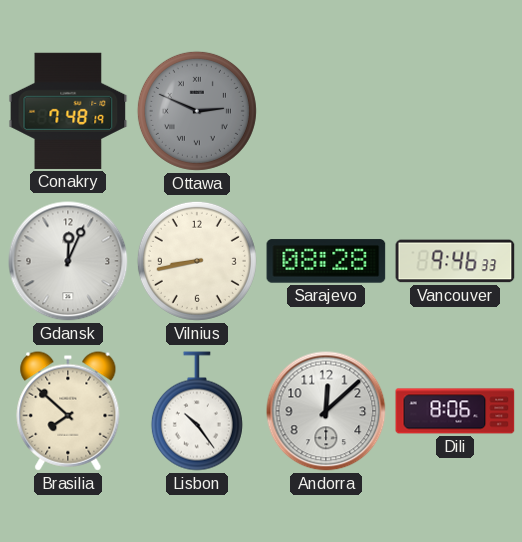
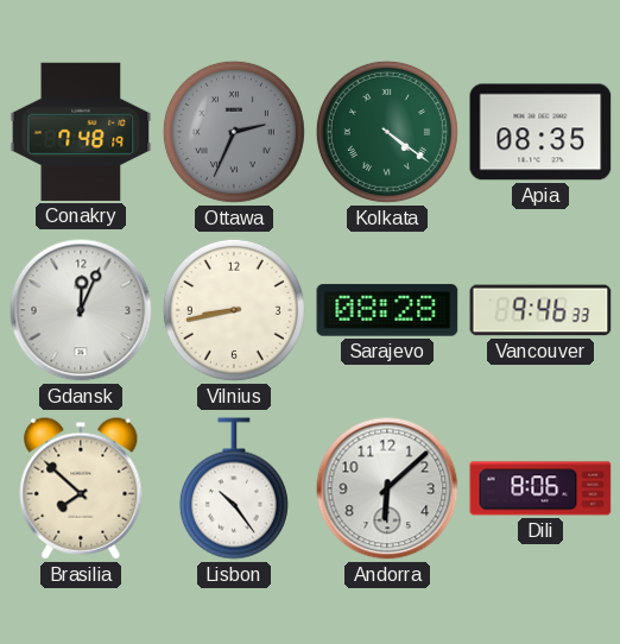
Ottawa: 2:49 -> 2:34 (234, 132)
Kolkata: none -> 4:21 (387, 132)
Apia: none -> 08:35 (540, 132)
Andorra: 12:08 -> 6:08 (387, 488)
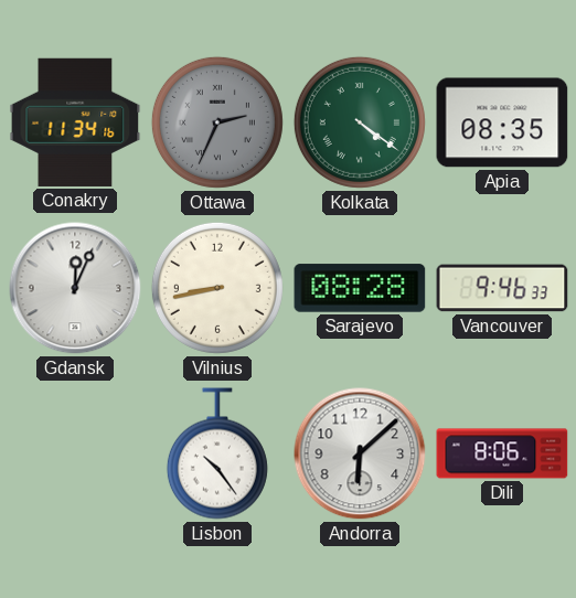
Conakry: 7:48 -> 11:34 (75, 122)
Brasilia: 7:52 -> none (81, 488)
